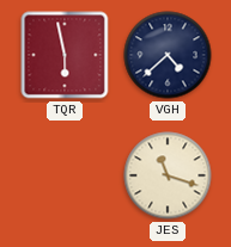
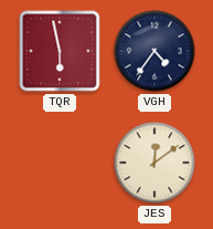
VGH: 4:38 -> 4:36 (155, 51)
JES: 11:18 -> 12:09 (155, 163)
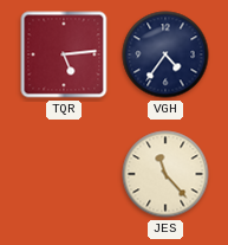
TQR: 5:58 -> 5:14 (64, 54)
JES: 12:09 -> 11:23 (165, 174)
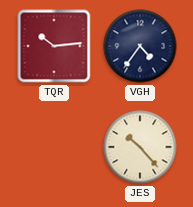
TQR: 5:14 -> 10:14 (54, 46)
JES: 11:23 -> 10:23 (140, 147)
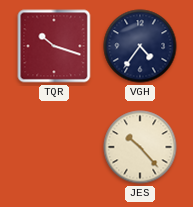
TQR: 10:14 -> 10:18 (54, 46)
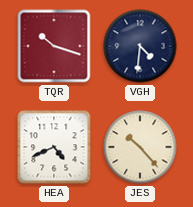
VGH: 4:36 -> 4:31 (140, 46)
HEA: none -> 4:41 (54, 147)
